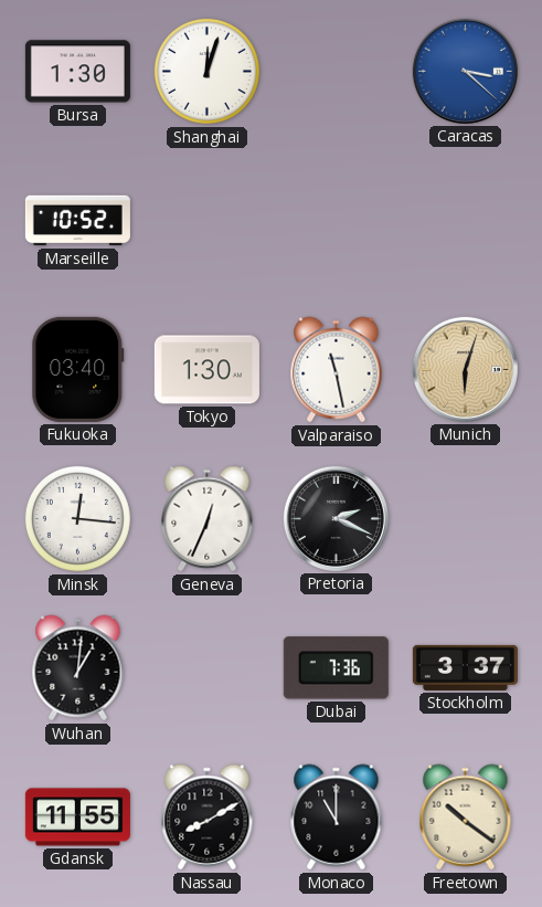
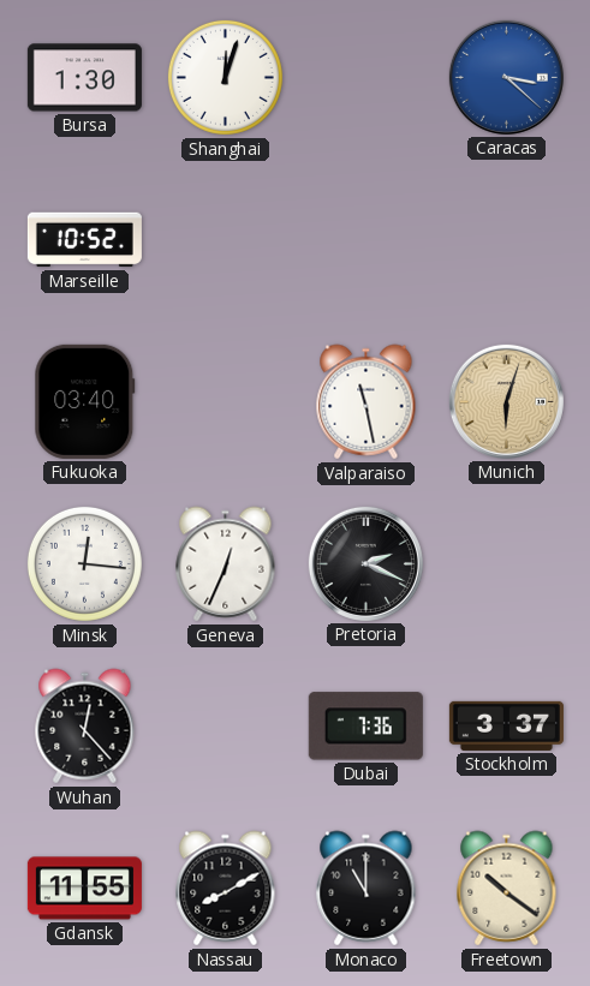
Tokyo: 1:30 -> none (206, 370)
Wuhan: 1:01 -> 12:23 (85, 727)
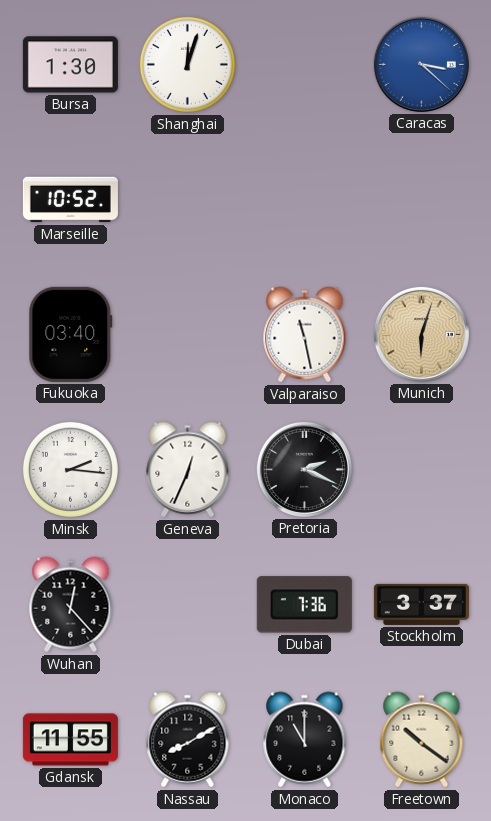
Minsk: 12:16 -> 2:16 (70, 469)
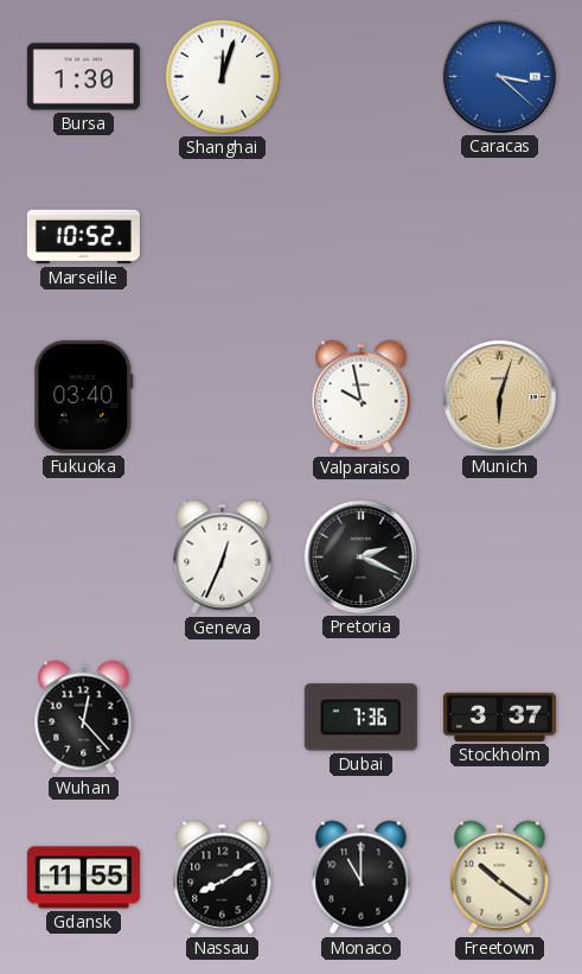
Valparaiso: 11:28 -> 9:58 (362, 397)
Minsk: 2:16 -> none (70, 469)
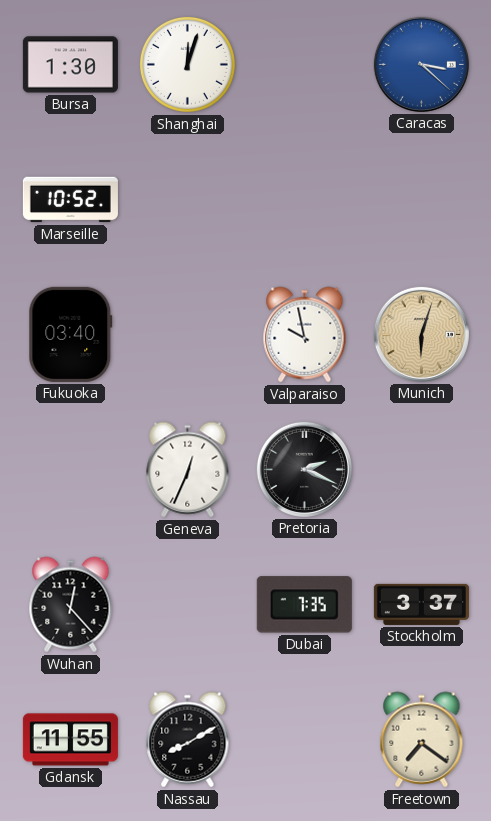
Dubai: 7:36 -> 7:35 (304, 605)
Monaco: 11:00 -> none (362, 878)
Freetown: 10:21 -> 7:21 (422, 740)
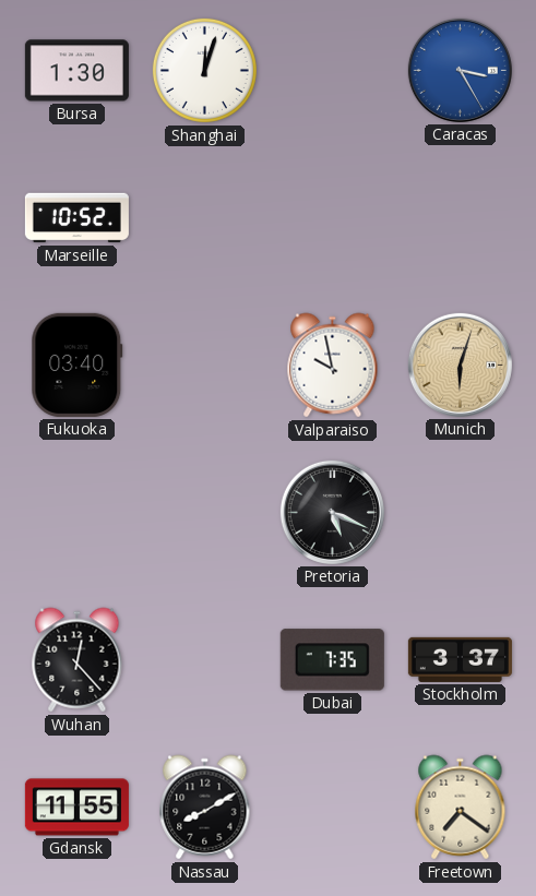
Caracas: 3:22 -> 3:25 (460, 70)
Geneva: 12:34 -> none (188, 470)
Pretoria: 2:19 -> 5:19 (332, 512)
